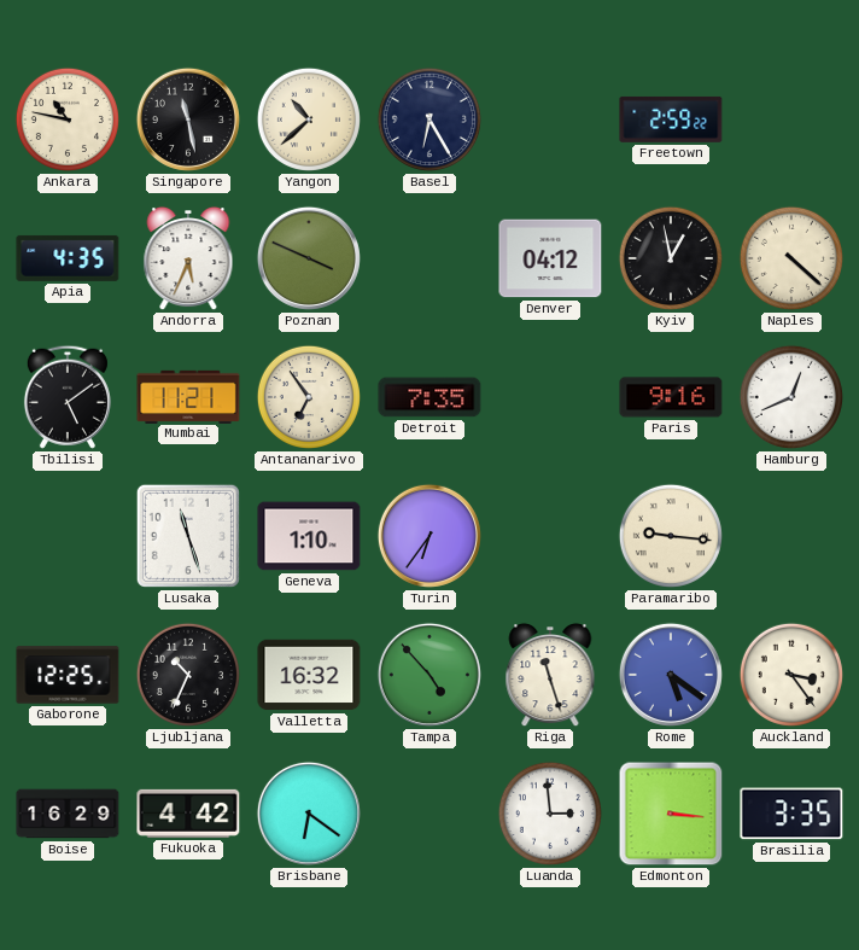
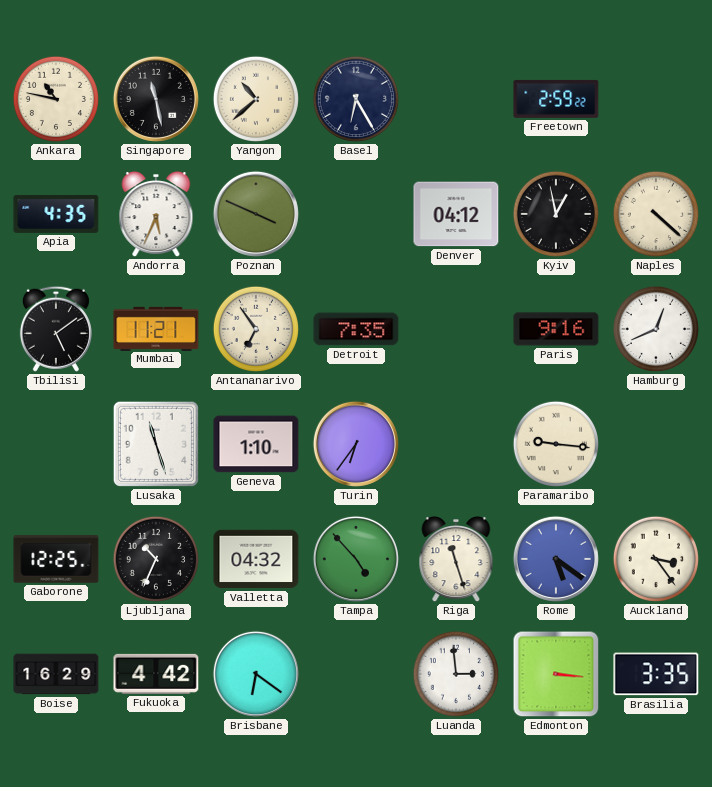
Valletta: 16:32 -> 04:32 (256, 559)
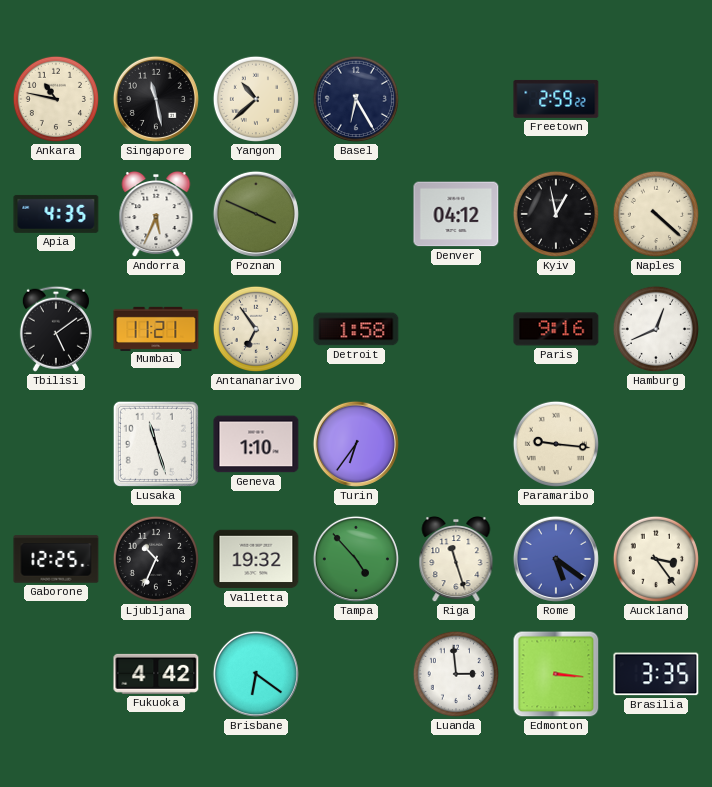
Detroit: 7:35 -> 1:58 (356, 329)
Valletta: 04:32 -> 19:32 (256, 559)
Boise: 16:29 -> none (56, 674)
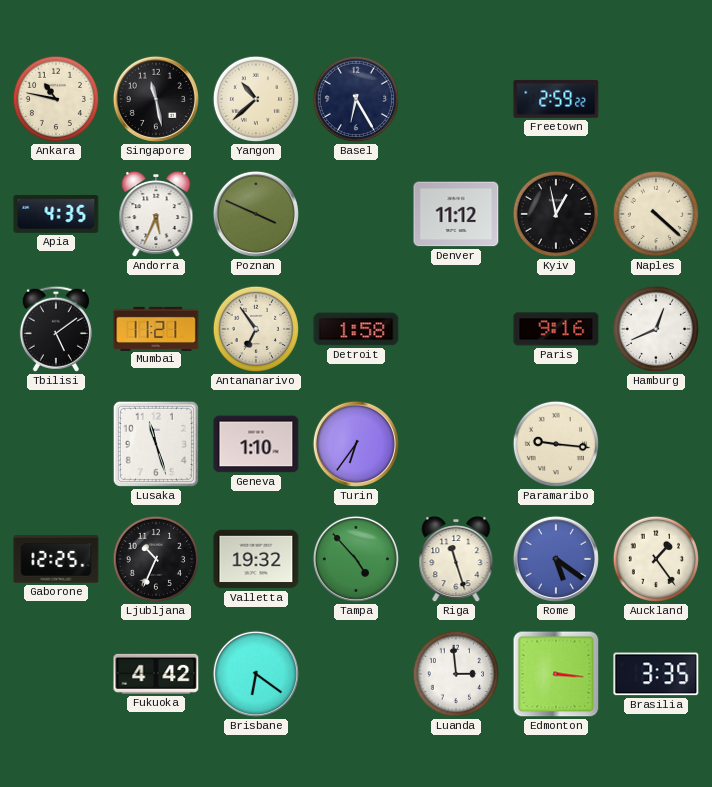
Denver: 04:12 -> 11:12 (456, 214)
Auckland: 3:24 -> 1:24 (656, 559)
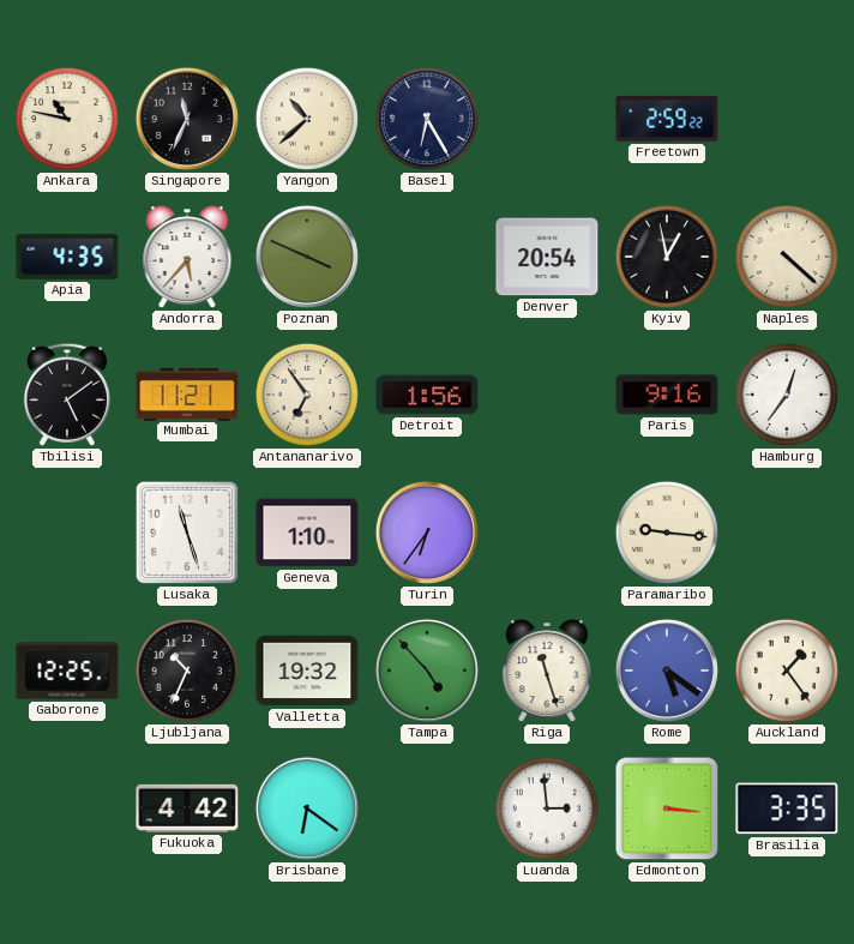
Singapore: 11:28 -> 11:34 (187, 119)
Andorra: 5:34 -> 5:37 (187, 257)
Denver: 11:12 -> 20:54 (547, 257)
Detroit: 1:58 -> 1:56 (427, 395)
Hamburg: 12:41 -> 12:36 (787, 395)
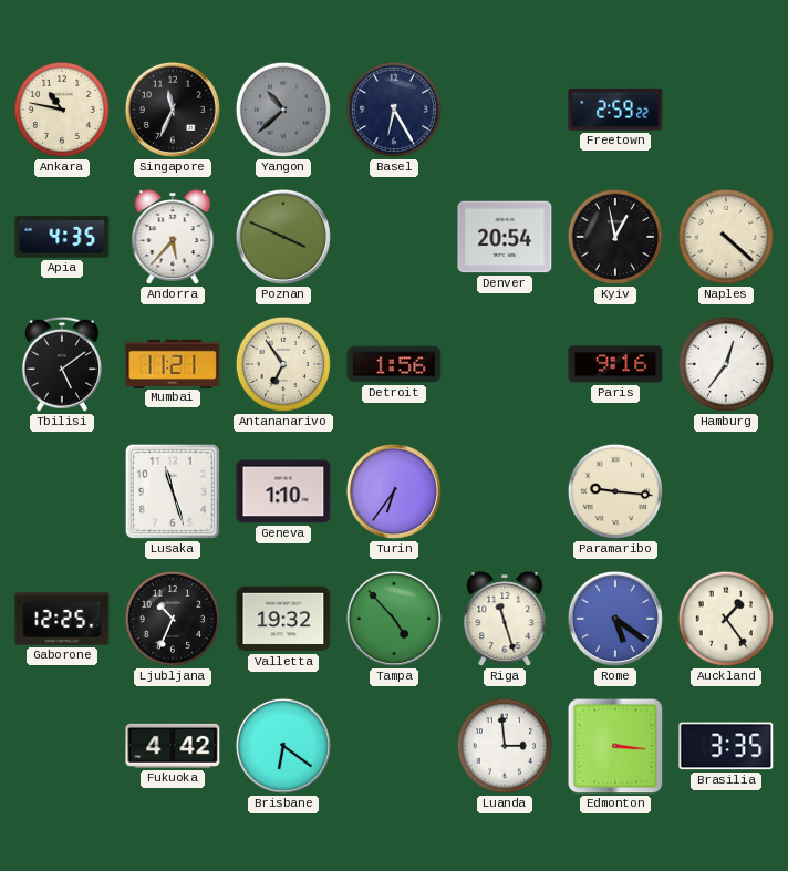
Yangon dial: cream -> grey (283, 110)
